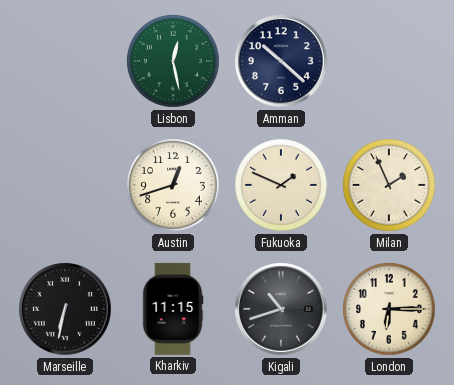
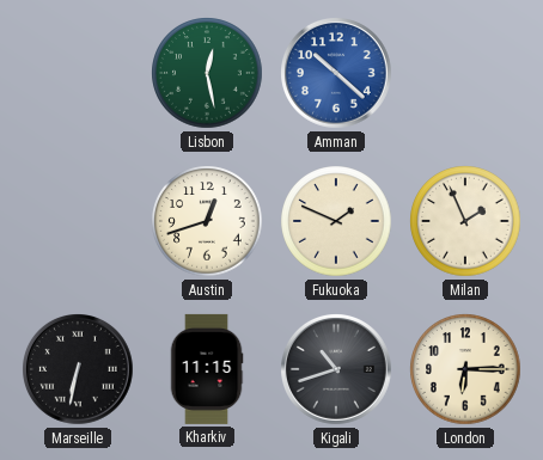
Amman dial: navy -> blue (337, 74)
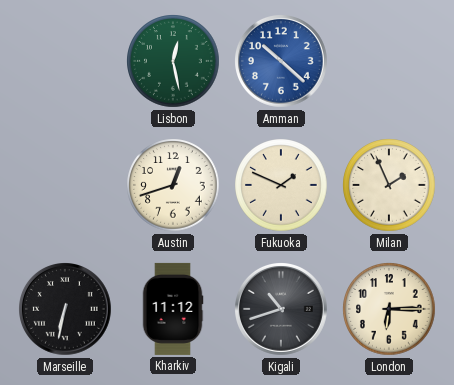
Kharkiv: 11:15 -> 11:12 (173, 309)
